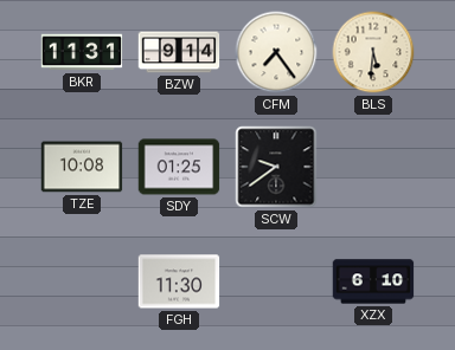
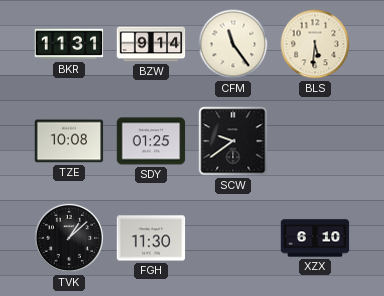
CFM: 7:24 -> 11:24 (233, 44)
TVK: none -> 1:08 (69, 238)
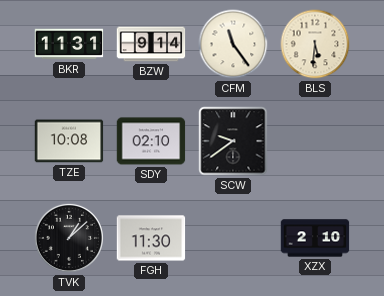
SDY: 01:25 -> 02:10 (151, 141)
XZX: 6:10 -> 2:10 (315, 238)
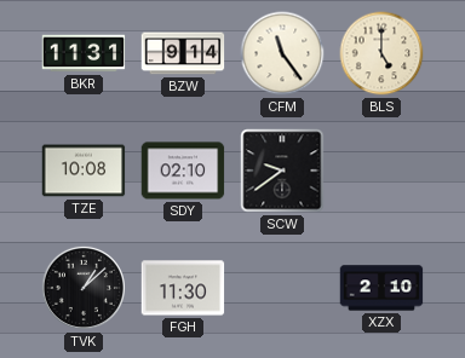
BLS: 5:31 -> 5:00 (381, 53)
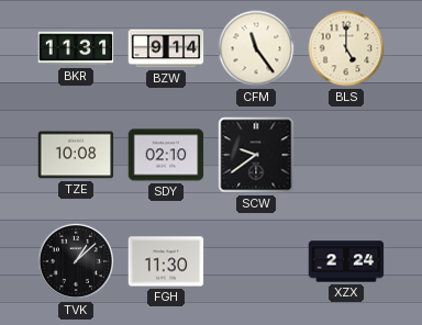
XZX: 2:10 -> 2:24 (346, 261)
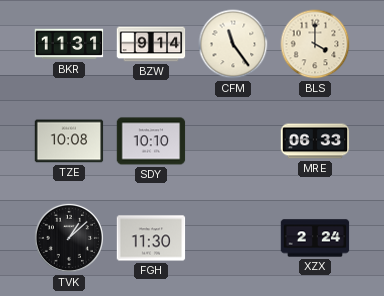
BLS: 5:00 -> 4:00 (315, 44)
SDY: 02:10 -> 10:10 (151, 141)
SCW: 9:39 -> none (256, 155)
MRE: none -> 06:33 (315, 141)
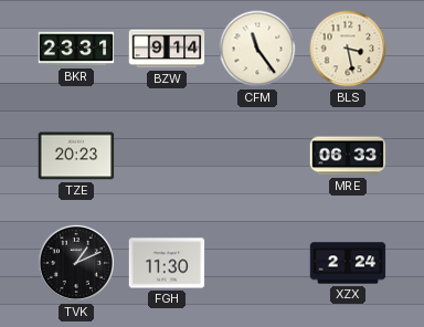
BKR: 11:31 -> 23:31 (76, 49)
BLS: 4:00 -> 3:28 (348, 49)
TZE: 10:08 -> 20:23 (76, 156)
SDY: 10:10 -> none (151, 141)
TVK: 1:08 -> 1:11 (76, 263)
